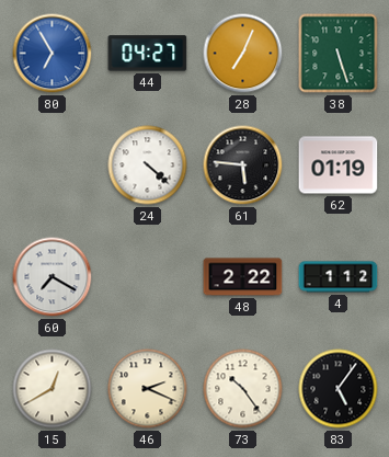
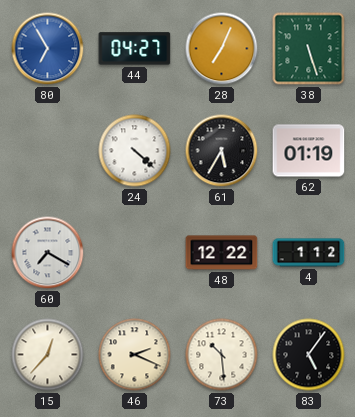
61: 5:46 -> 5:35 (222, 151)
48: 2:22 -> 12:22 (222, 253)
15: 12:40 -> 12:37 (48, 355)
73: 10:24 -> 10:29 (222, 355)
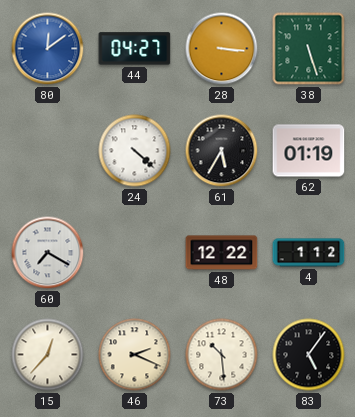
80: 6:55 -> 12:09 (48, 49)
28: 7:04 -> 3:16 (222, 49)
